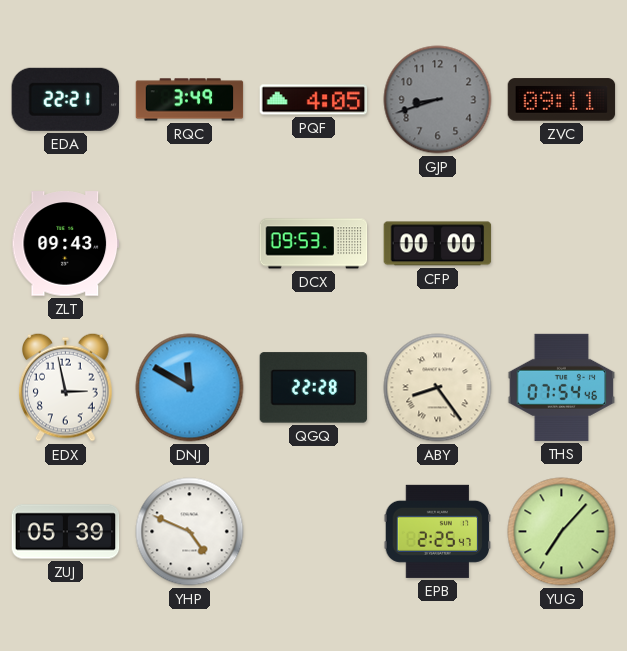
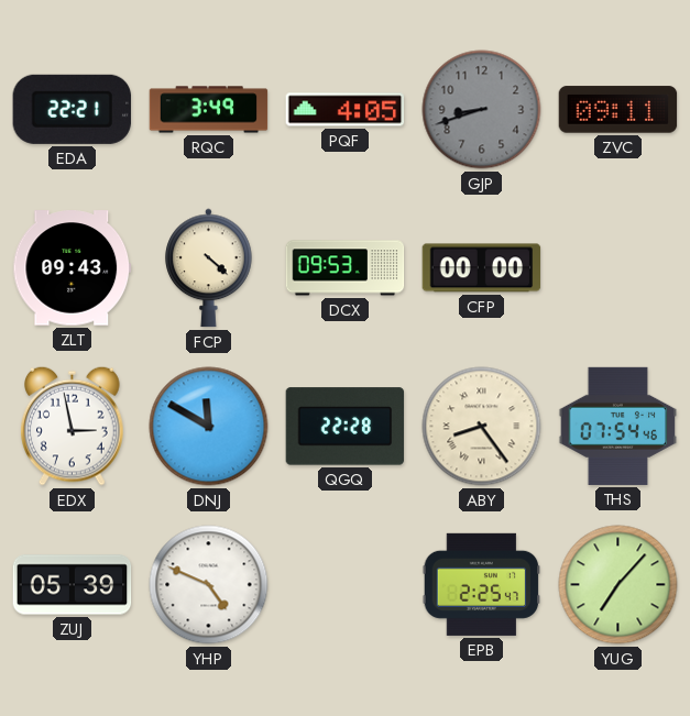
FCP: none -> 4:22 (209, 268)
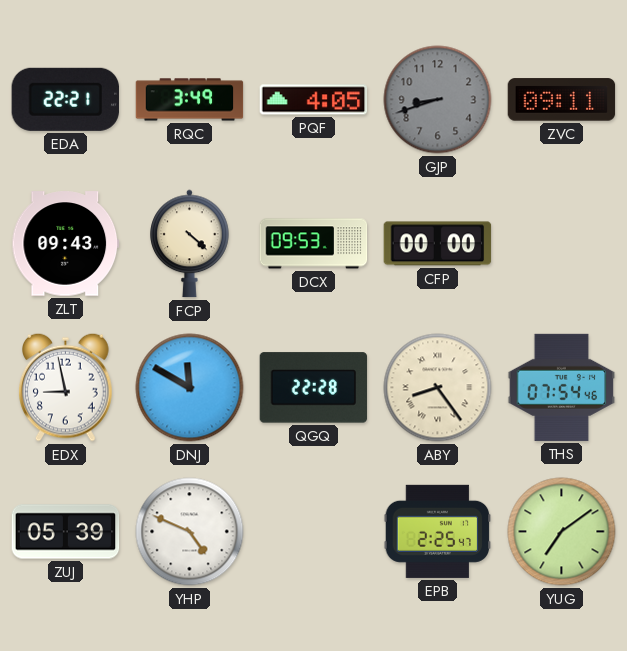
EDX: 2:58 -> 8:58 (66, 387)
YUG: 7:07 -> 7:09 (562, 532)
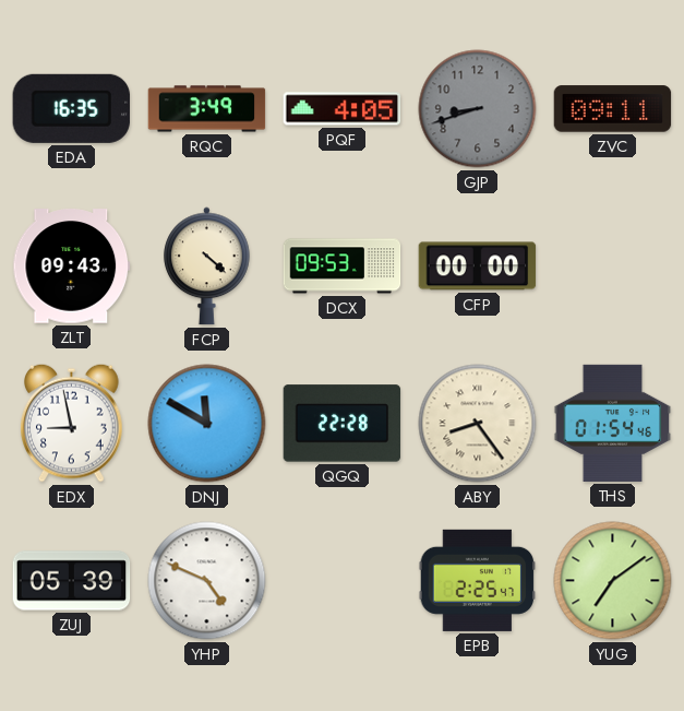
EDA: 22:21 -> 16:35 (71, 108)
THS: 07:54 -> 01:54 (613, 423)
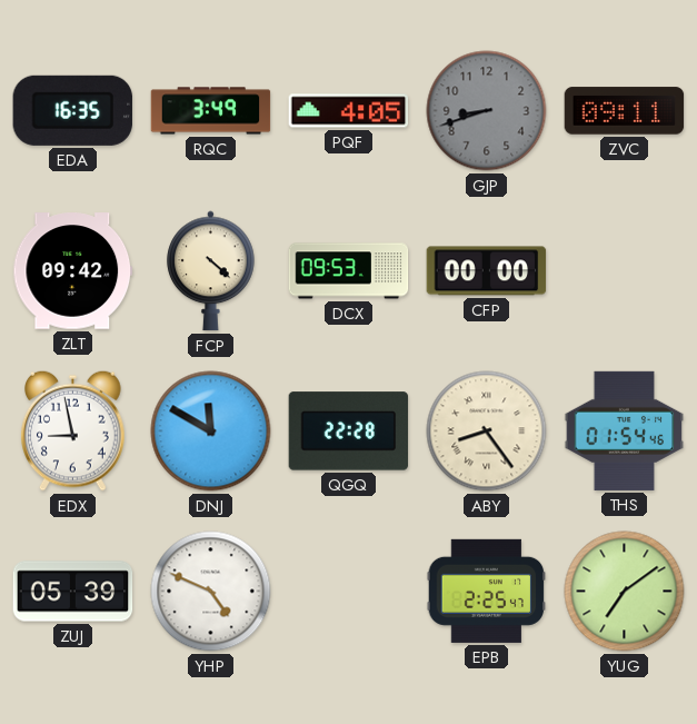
ZLT: 09:43 -> 09:42 (73, 271)
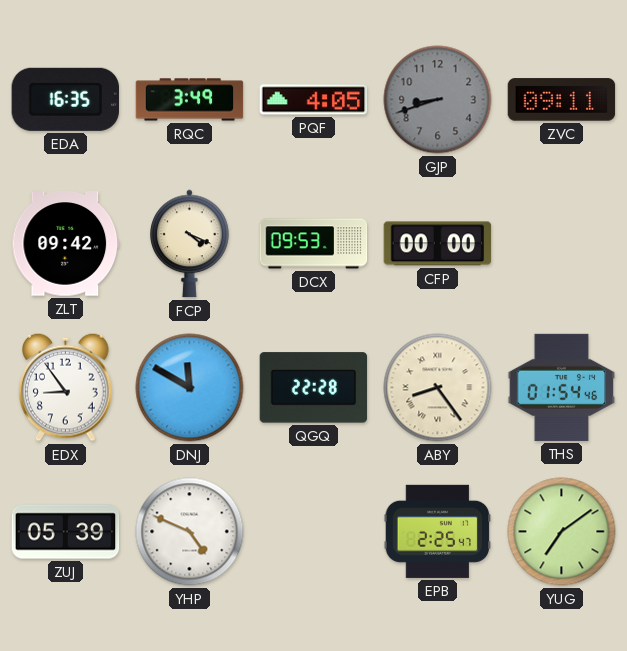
FCP: 4:22 -> 4:19 (190, 244)
EDX: 8:58 -> 8:54 (66, 387)
